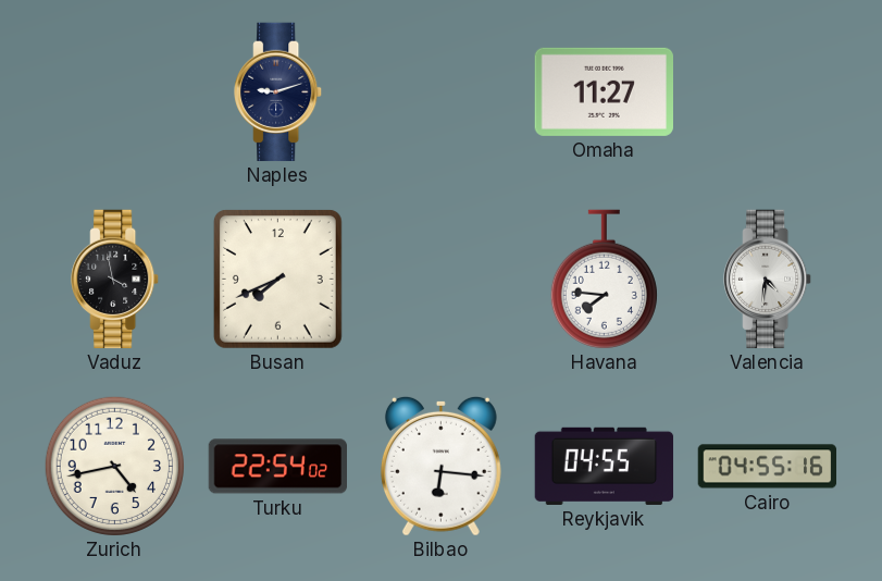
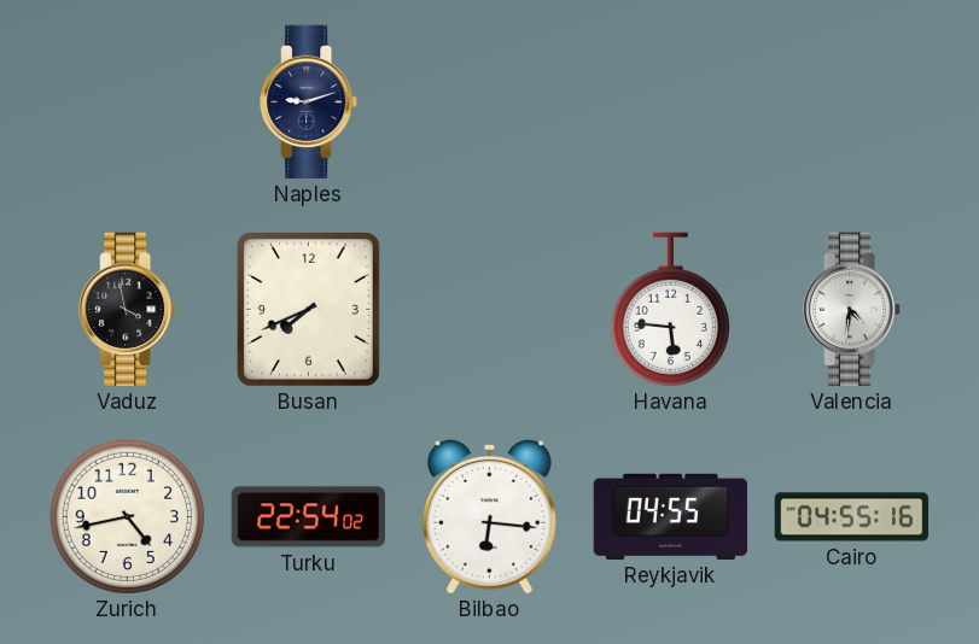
Omaha: 11:27 -> none (604, 91)
Havana: 7:46 -> 5:46 (670, 310)
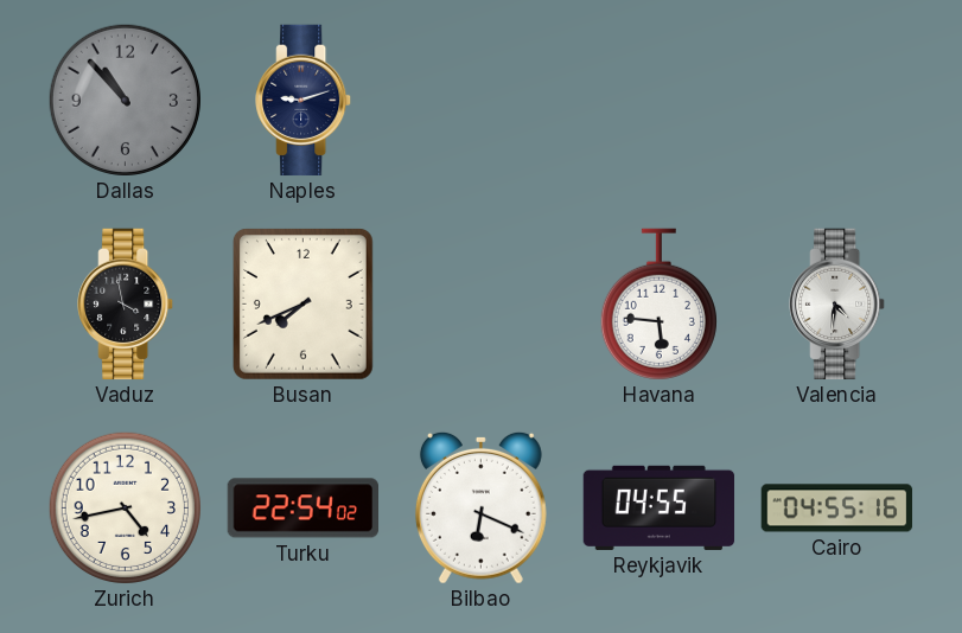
Dallas: none -> 10:53 (125, 100)
Bilbao: 6:16 -> 6:19 (480, 507)
